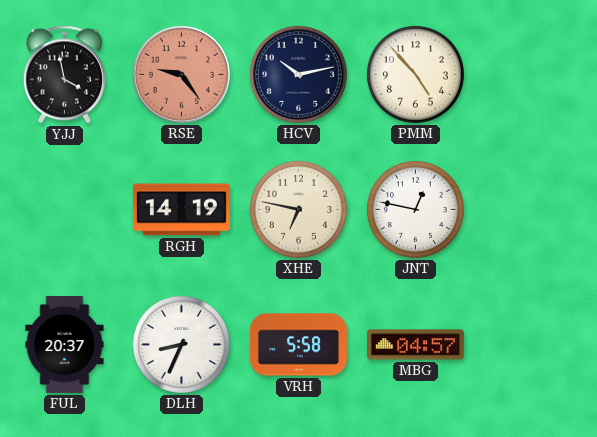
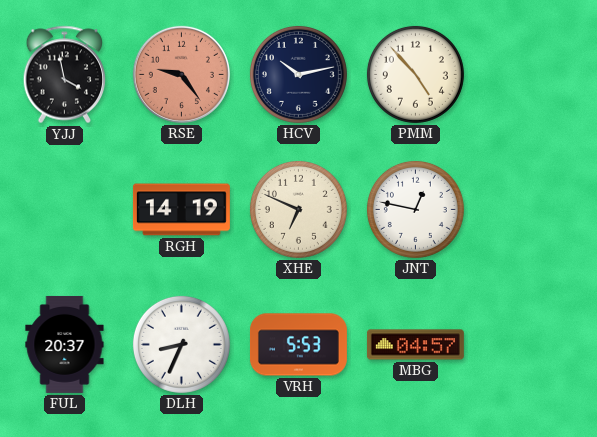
XHE: 6:47 -> 6:49 (298, 209)
VRH: 5:58 -> 5:53 (298, 345)
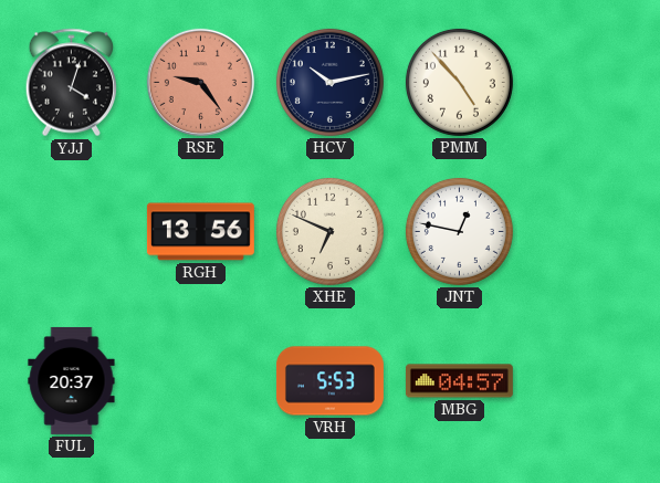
YJJ: 3:58 -> 4:03 (72, 83)
RGH: 14:19 -> 13:56 (200, 232)
DLH: 8:34 -> none (181, 344)
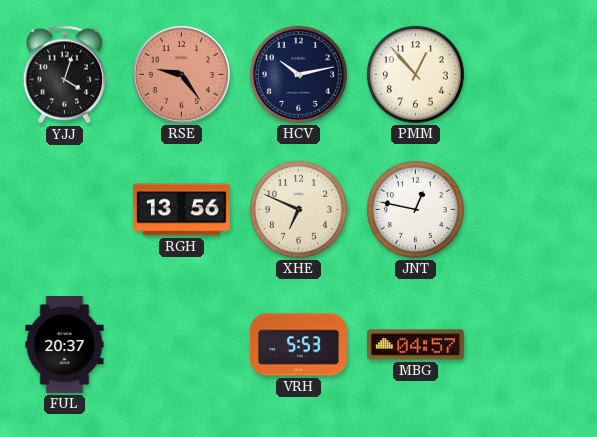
PMM: 4:53 -> 12:53 (415, 74)
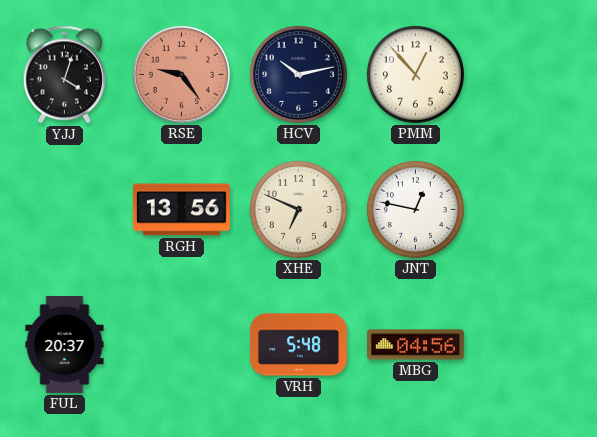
VRH: 5:53 -> 5:48 (298, 345)
MBG: 04:57 -> 04:56 (415, 345)
